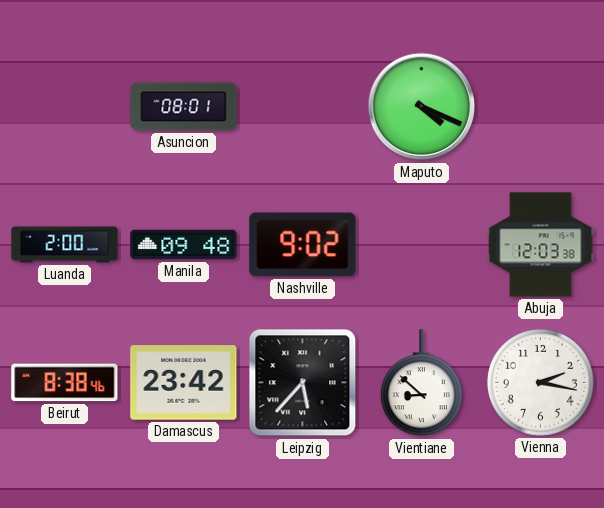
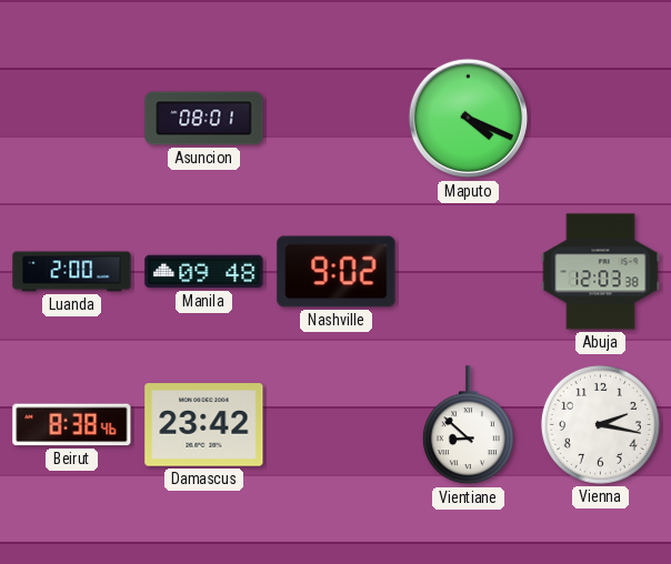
Leipzig: 5:37 -> none (303, 383)
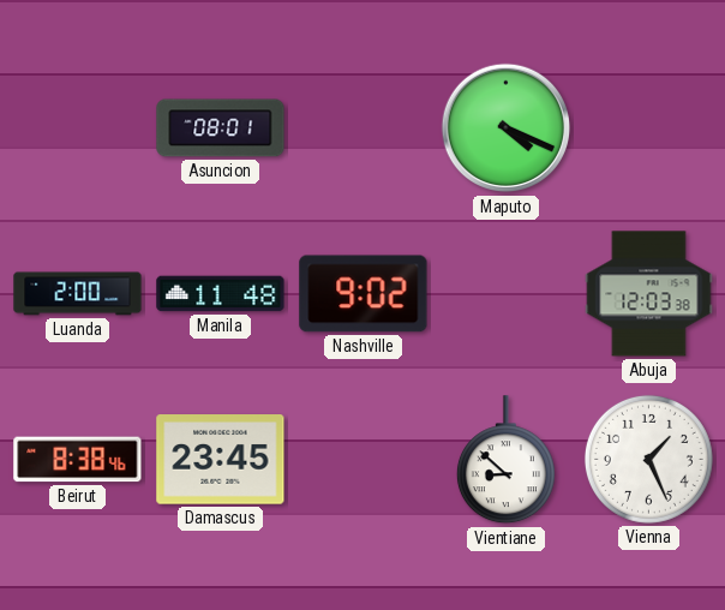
Manila: 09:48 -> 11:48 (221, 294)
Damascus: 23:42 -> 23:45 (221, 460)
Vienna: 2:17 -> 1:26 (648, 459)
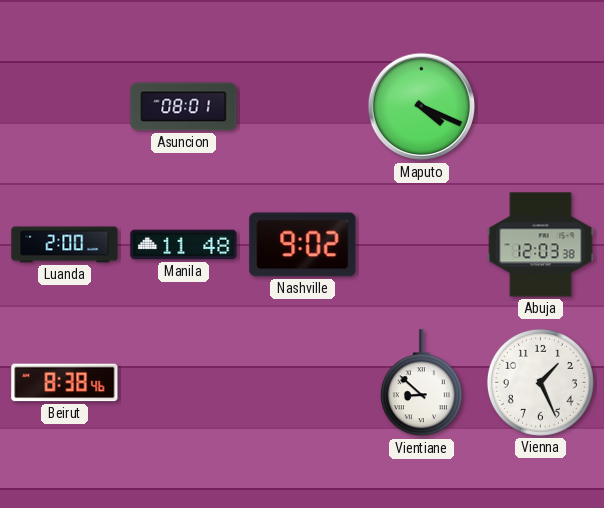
Damascus: 23:45 -> none (221, 460)
